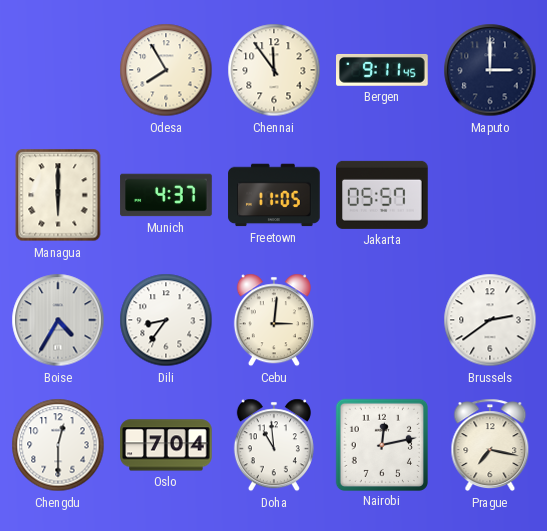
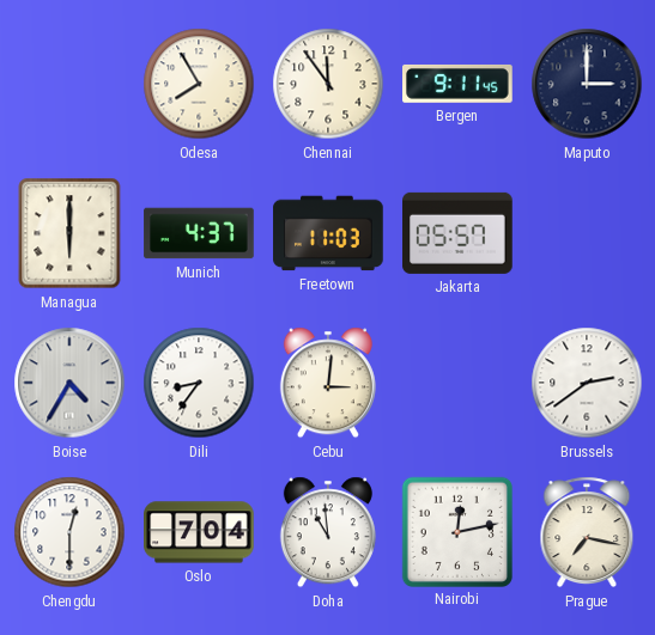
Freetown: 11:05 -> 11:03 (328, 233)
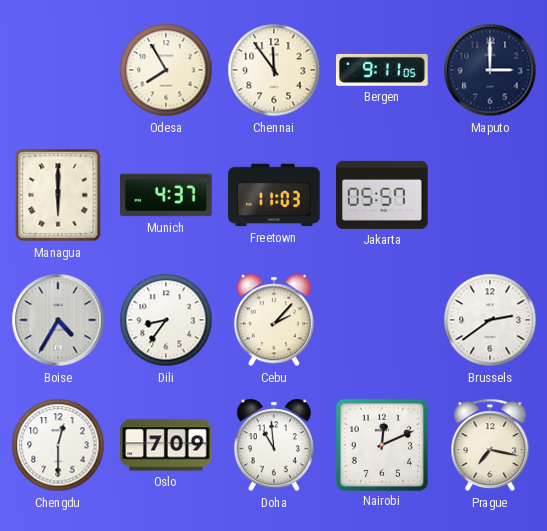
Bergen: 9:11:45 -> 9:11:05 (382, 70)
Cebu: 3:01 -> 2:07 (274, 320)
Oslo: 7:04 -> 7:09 (166, 445)
Nairobi: 12:13 -> 12:11 (381, 444)
